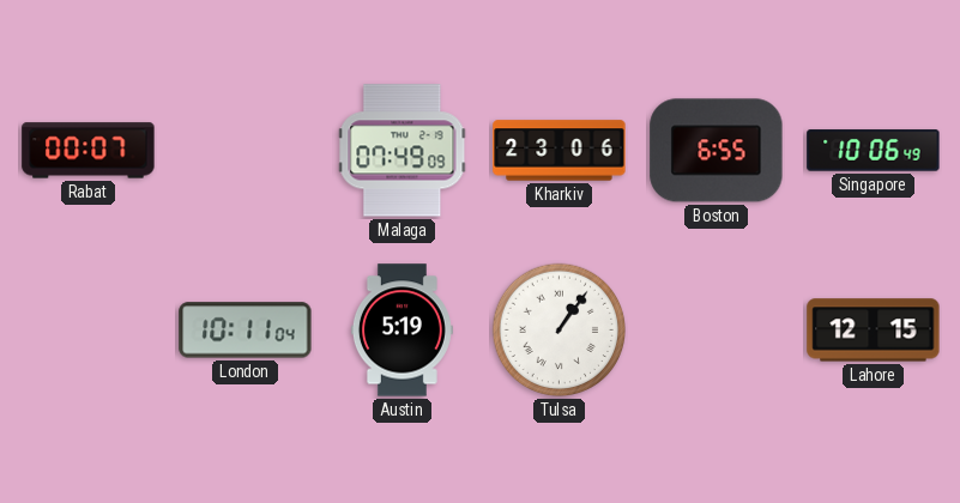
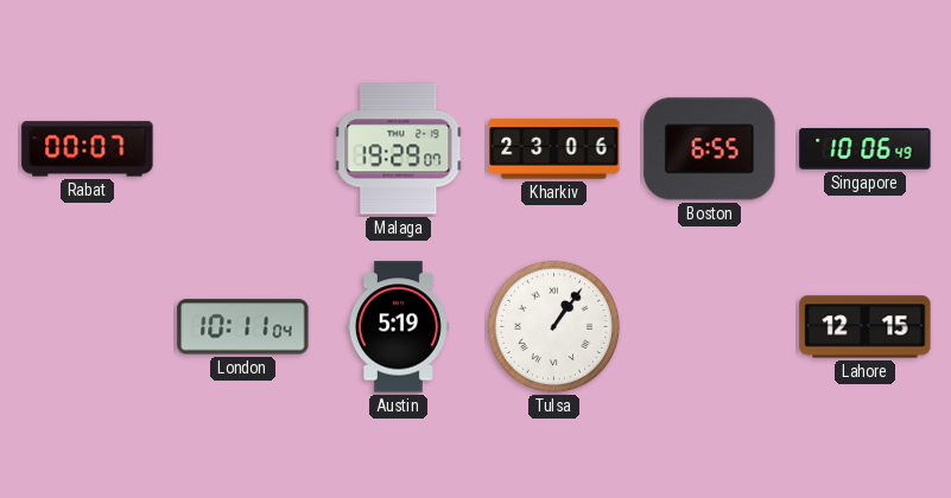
Malaga: 07:49 -> 19:29 (399, 149)
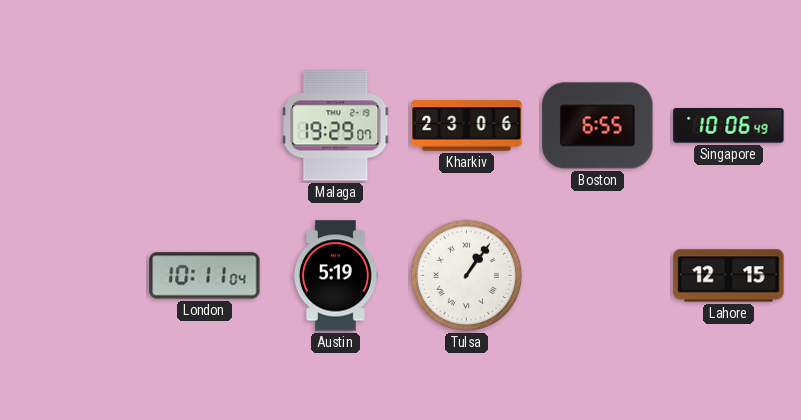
Rabat: 00:07 -> none (88, 149)
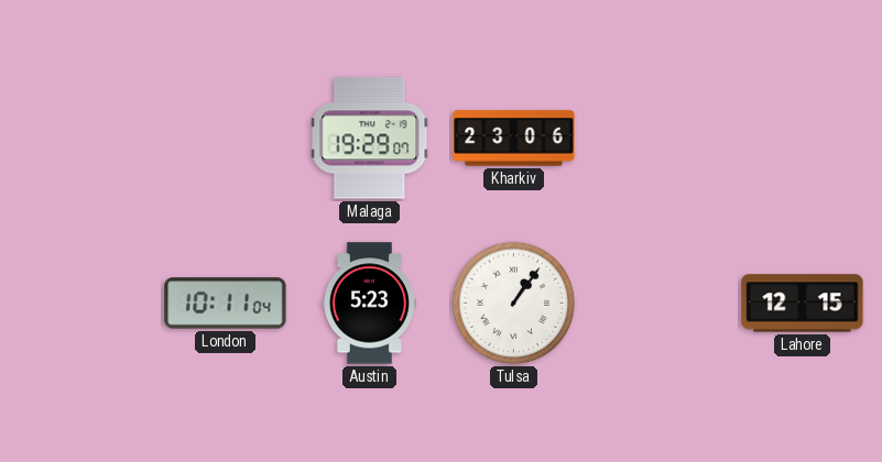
Boston: 6:55 -> none (598, 126)
Singapore: 10:06 -> none (729, 126)
Austin: 5:19 -> 5:23 (369, 304)
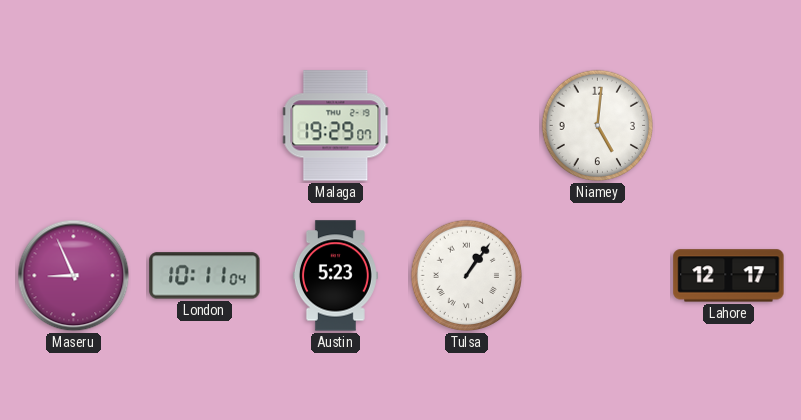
Kharkiv: 23:06 -> none (514, 139)
Niamey: none -> 5:01 (598, 126)
Maseru: none -> 8:56 (74, 276)
Lahore: 12:15 -> 12:17 (729, 276)
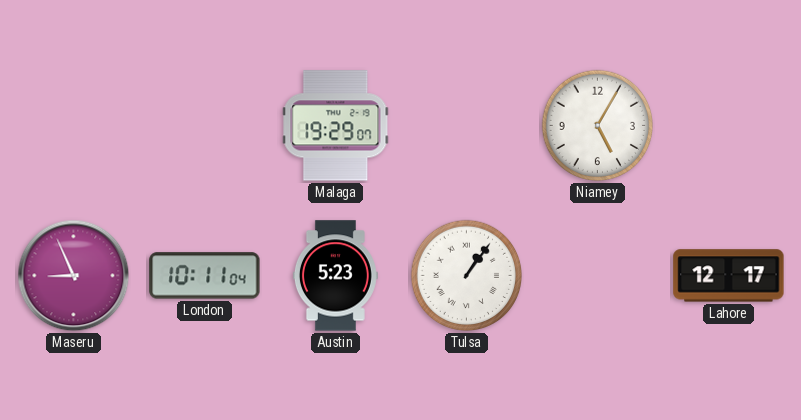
Niamey: 5:01 -> 5:05 (598, 126)
